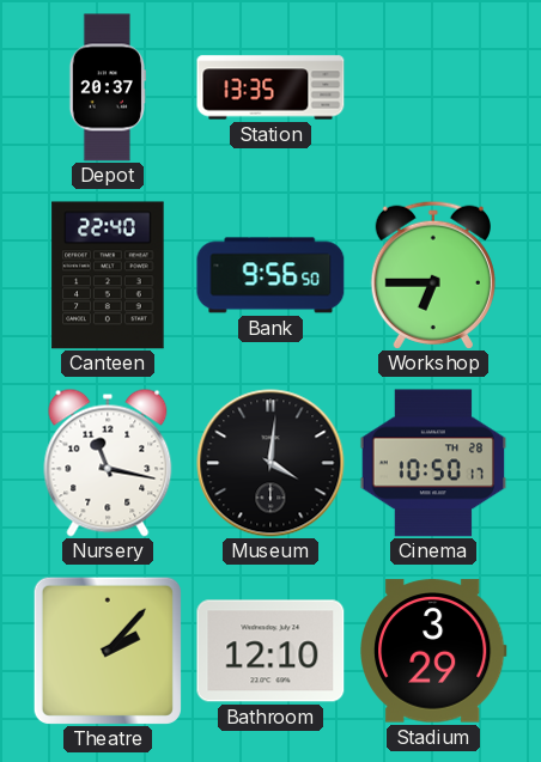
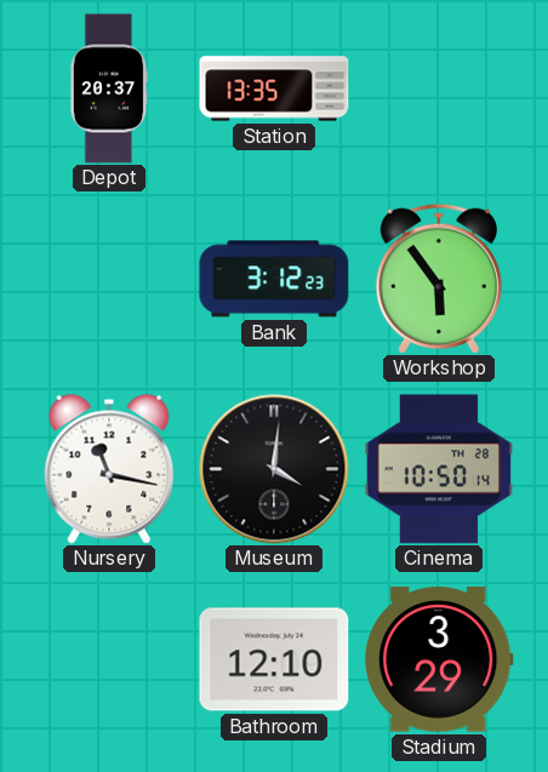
Canteen: 22:40 -> none (108, 275)
Bank: 9:56 -> 3:12 (274, 279)
Workshop: 6:45 -> 5:54 (439, 279)
Cinema: 10:50:17 -> 10:50:14 (439, 469)
Theatre: 2:07 -> none (108, 651)
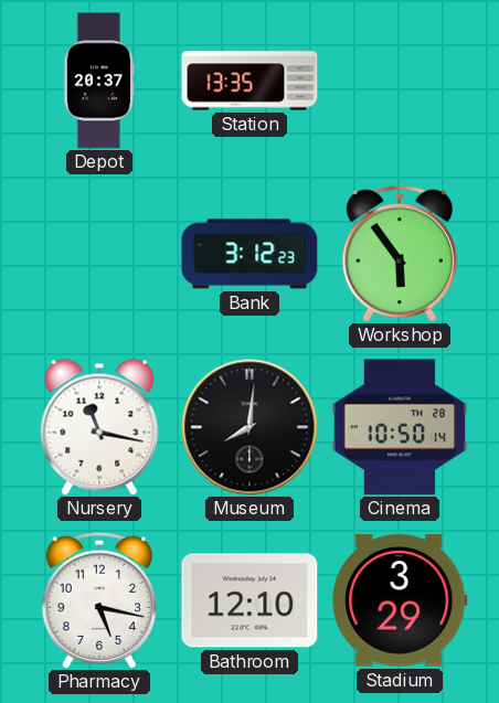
Museum: 4:01 -> 8:01 (250, 427)
Pharmacy: none -> 5:17 (99, 600)
